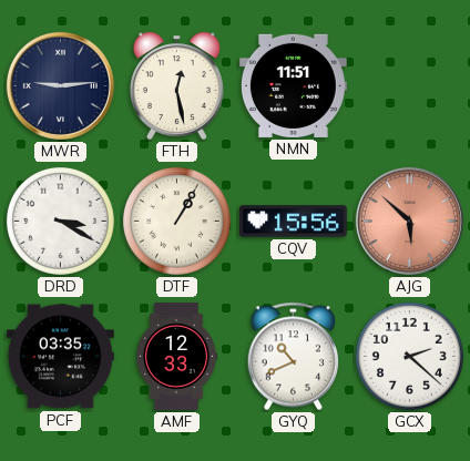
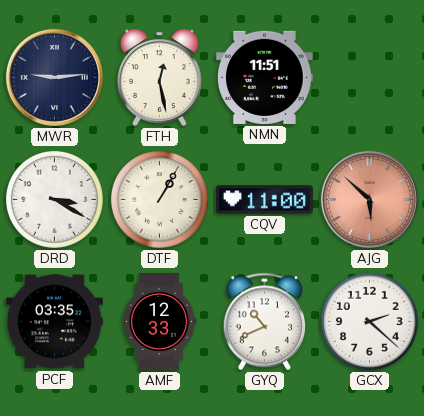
CQV: 15:56 -> 11:00 (264, 200)
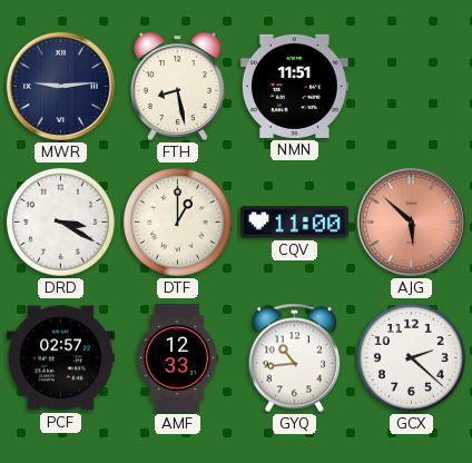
FTH: 12:28 -> 8:28 (177, 86)
DTF: 1:05 -> 1:00 (177, 221)
PCF: 03:35 -> 02:57 (60, 358)
GYQ: 10:41 -> 10:44 (294, 358)
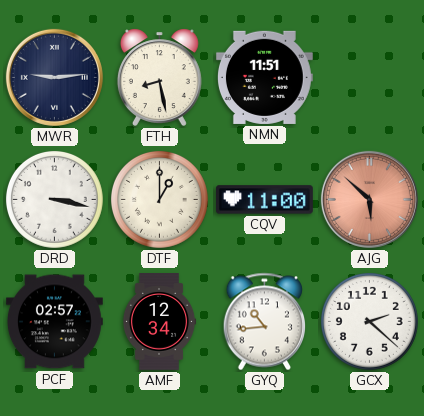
DRD: 3:20 -> 3:17 (54, 199)
AMF: 12:33 -> 12:34 (159, 322)
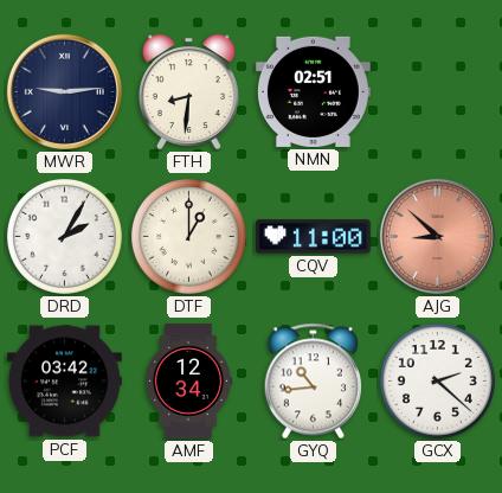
FTH: 8:28 -> 8:31 (188, 91)
NMN: 11:51 -> 02:51 (313, 91)
DRD: 3:17 -> 2:05 (64, 236)
AJG: 5:52 -> 8:52 (437, 236)
PCF: 02:57 -> 03:42 (64, 382)
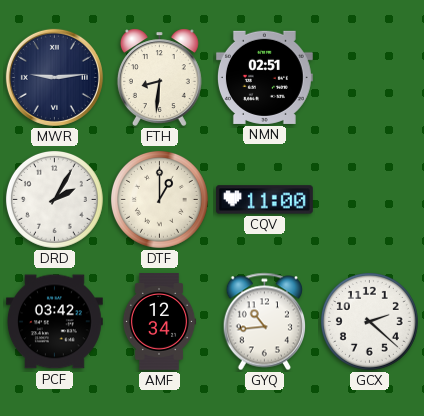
AJG: 8:52 -> none (437, 236)
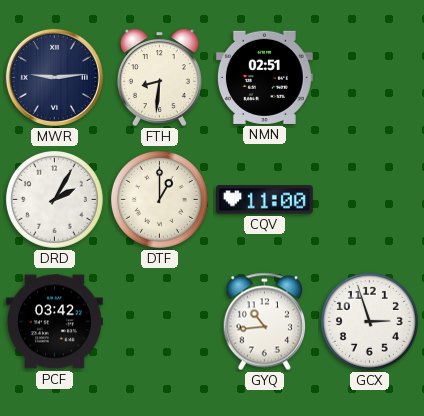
AMF: 12:34 -> none (159, 322)
GCX: 2:22 -> 2:57 (369, 321)
